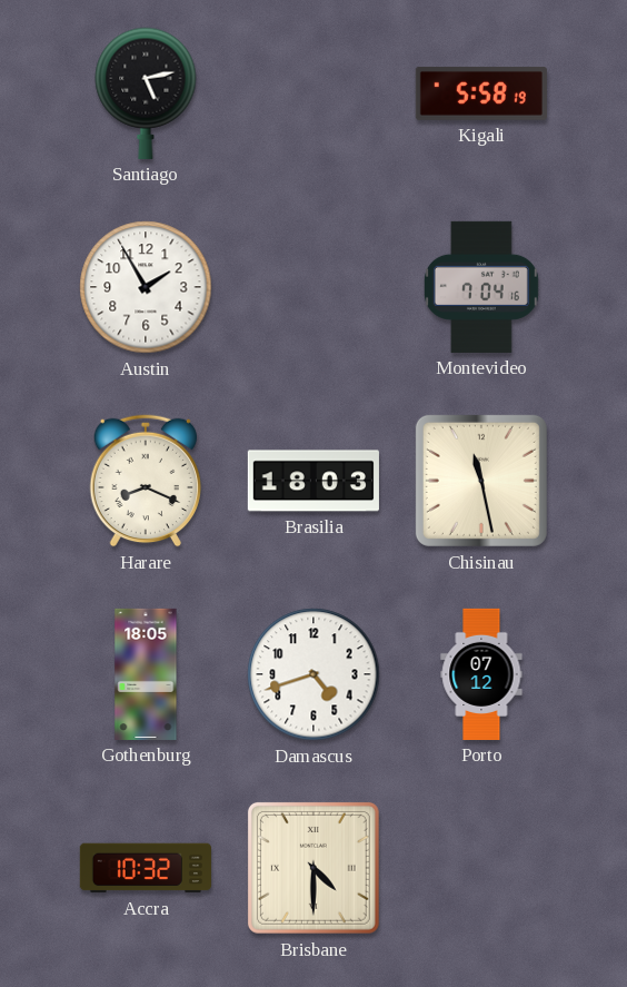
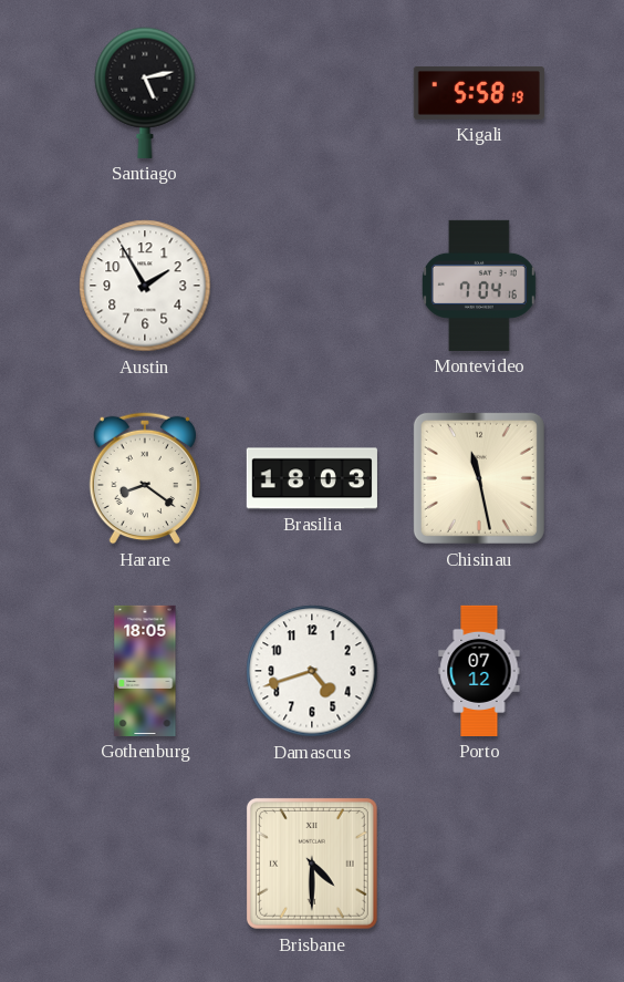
Harare: 8:19 -> 8:21 (144, 478)
Accra: 10:32 -> none (146, 868)
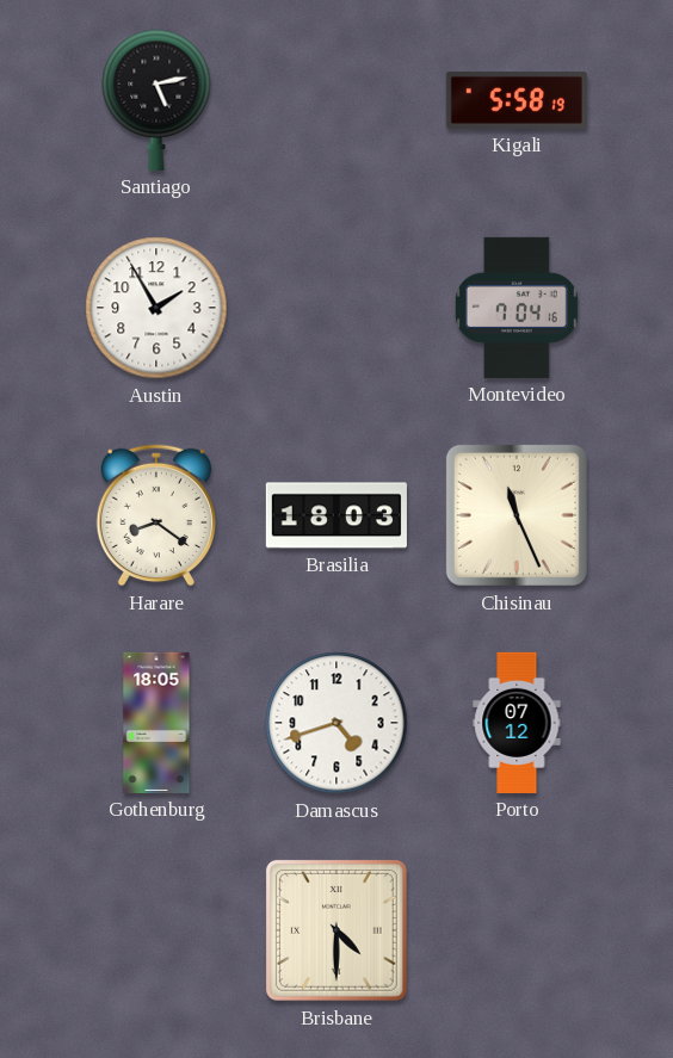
Chisinau: 11:28 -> 11:26 (517, 515)
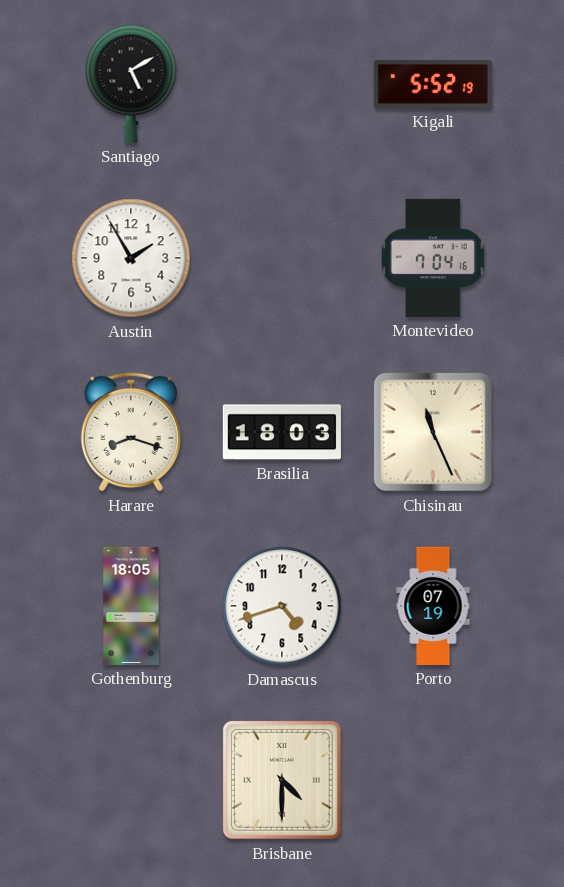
Santiago: 5:13 -> 5:10 (131, 84)
Kigali: 5:58 -> 5:52 (433, 84)
Harare: 8:21 -> 8:18 (130, 432)
Porto: 07:12 -> 07:19 (433, 606)
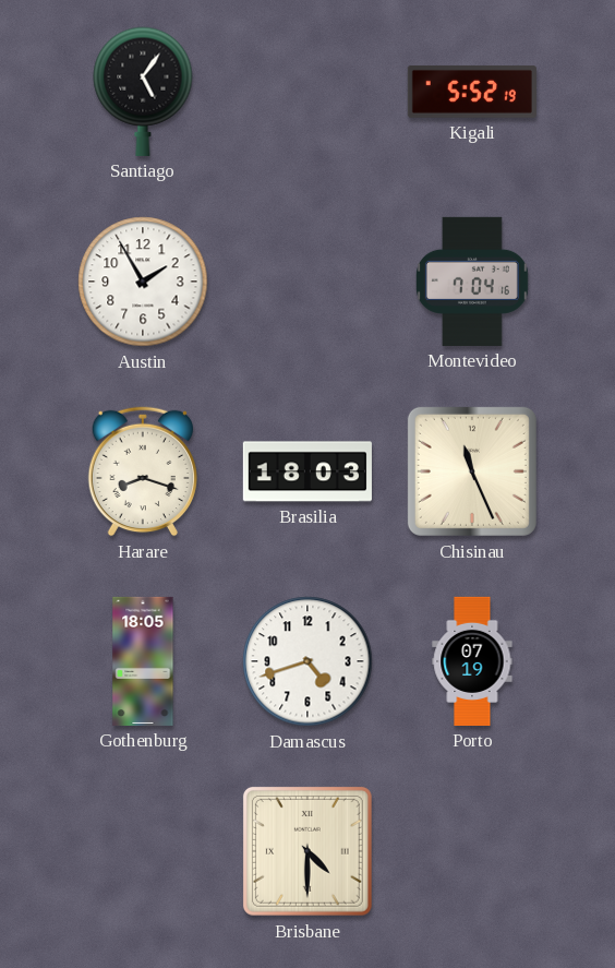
Santiago: 5:10 -> 5:06 (143, 92)
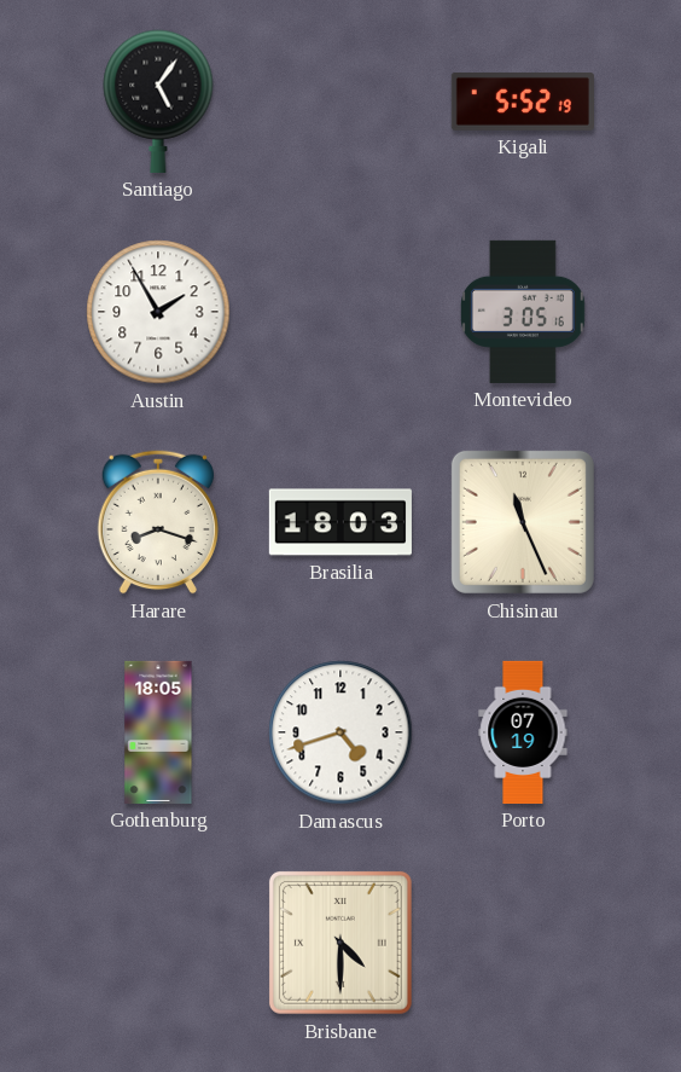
Montevideo: 7:04 -> 3:05 (523, 312)
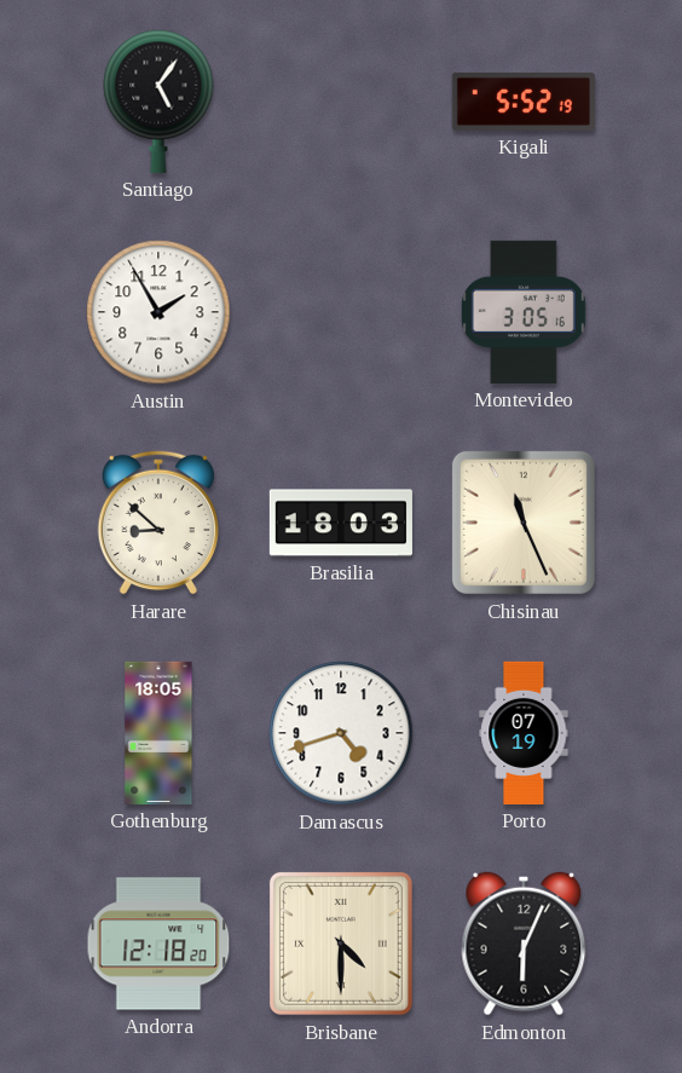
Harare: 8:18 -> 8:52 (157, 523)
Andorra: none -> 12:18 (158, 944)
Edmonton: none -> 6:04 (524, 944)
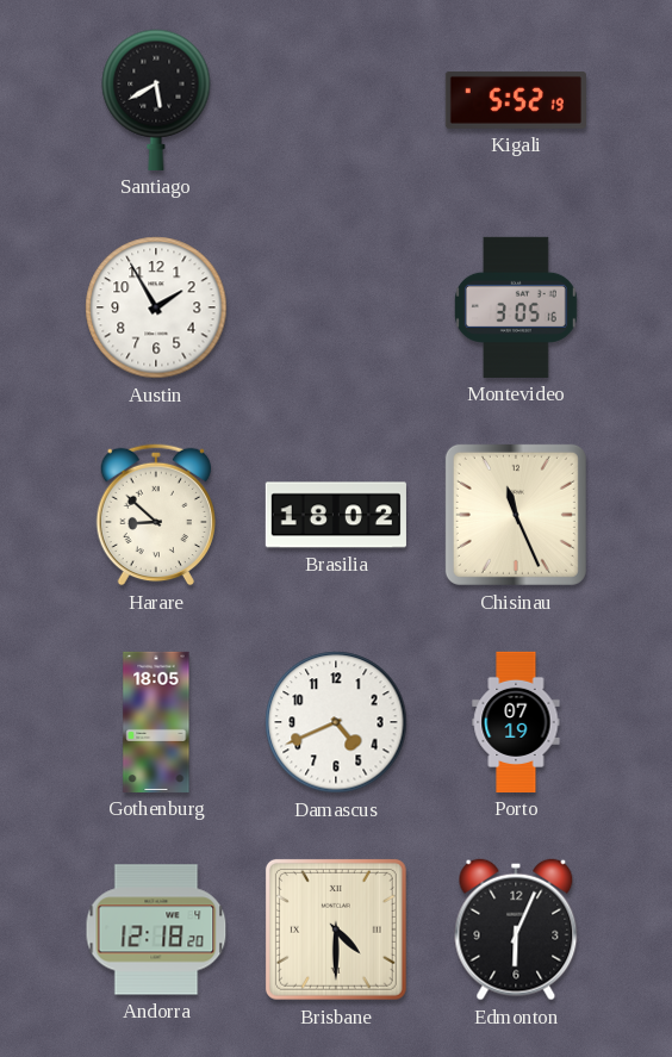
Santiago: 5:06 -> 5:40 (156, 100)
Brasilia: 18:03 -> 18:02 (336, 515)
Damascus: 4:42 -> 4:41 (336, 722)
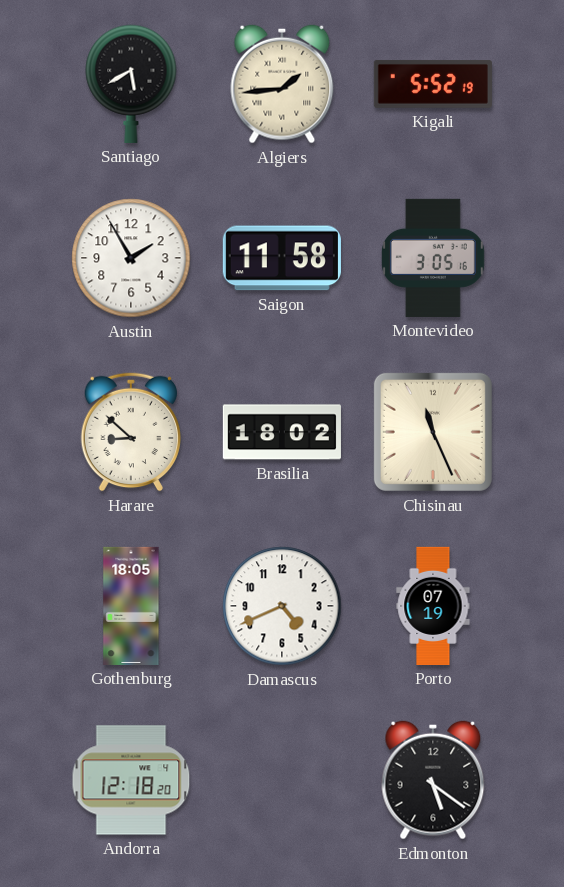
Algiers: none -> 1:44 (282, 84)
Saigon: none -> 11:58 (282, 258)
Brisbane: 4:30 -> none (336, 929)
Edmonton: 6:04 -> 5:21 (433, 780)
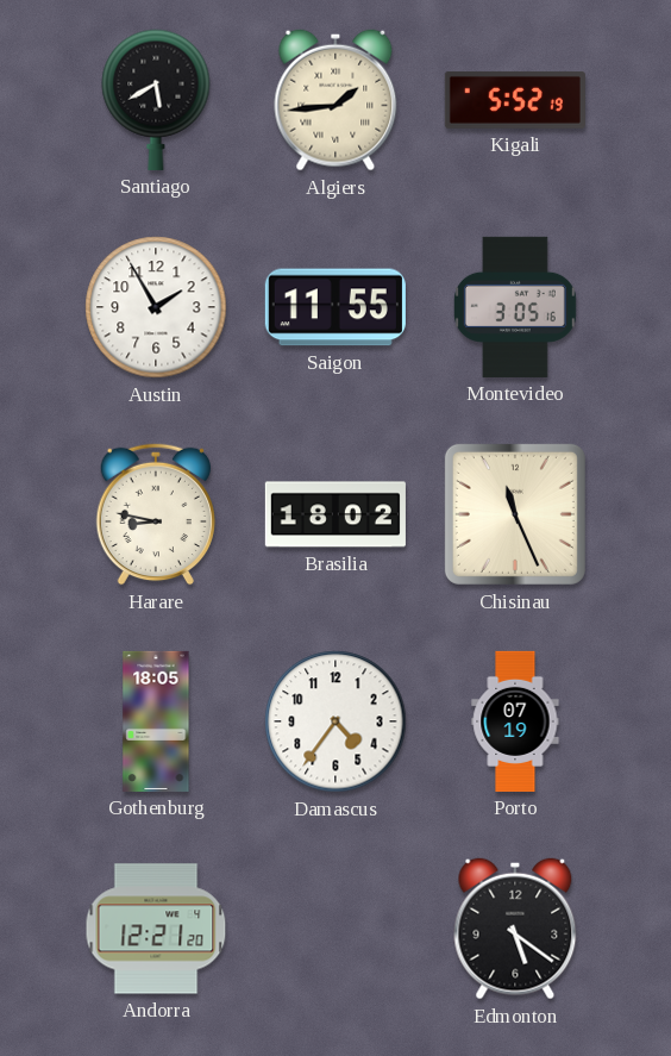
Saigon: 11:58 -> 11:55 (335, 307)
Harare: 8:52 -> 8:47 (155, 514)
Damascus: 4:41 -> 4:36 (335, 721)
Andorra: 12:18 -> 12:21 (156, 929)
